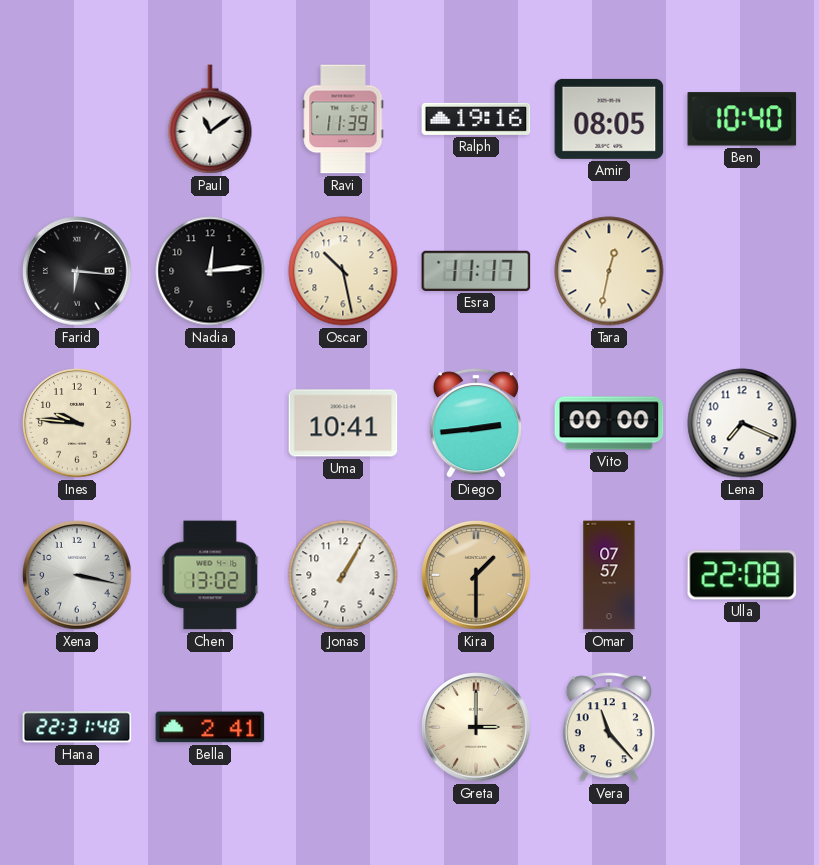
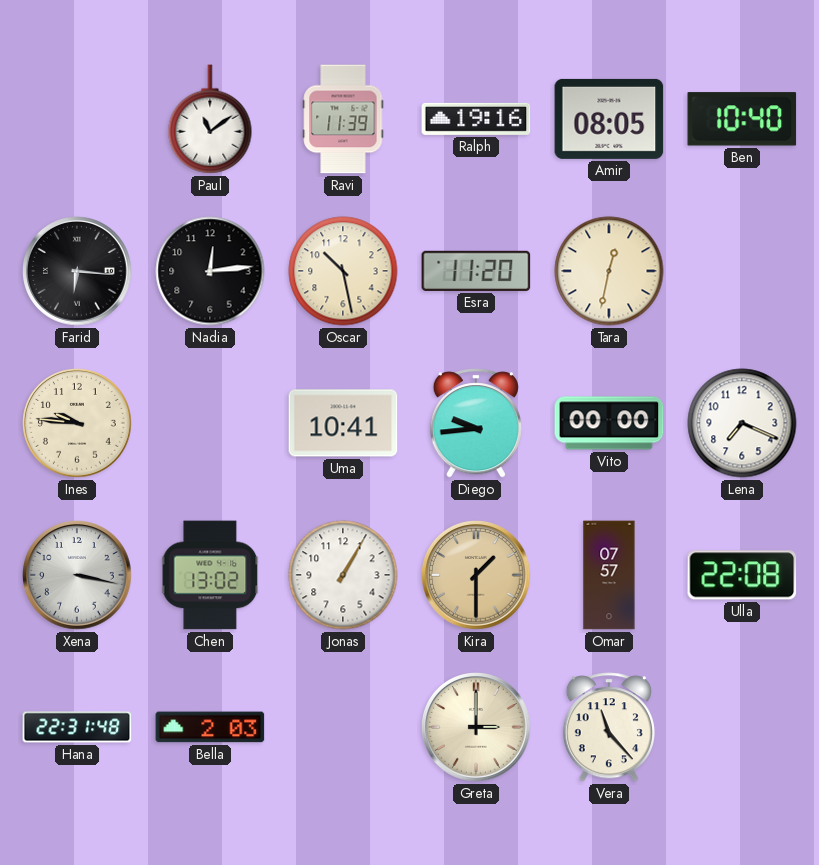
Esra: 11:17 -> 11:20 (476, 271)
Diego: 2:44 -> 9:44 (476, 423)
Bella: 2:41 -> 2:03 (210, 727)
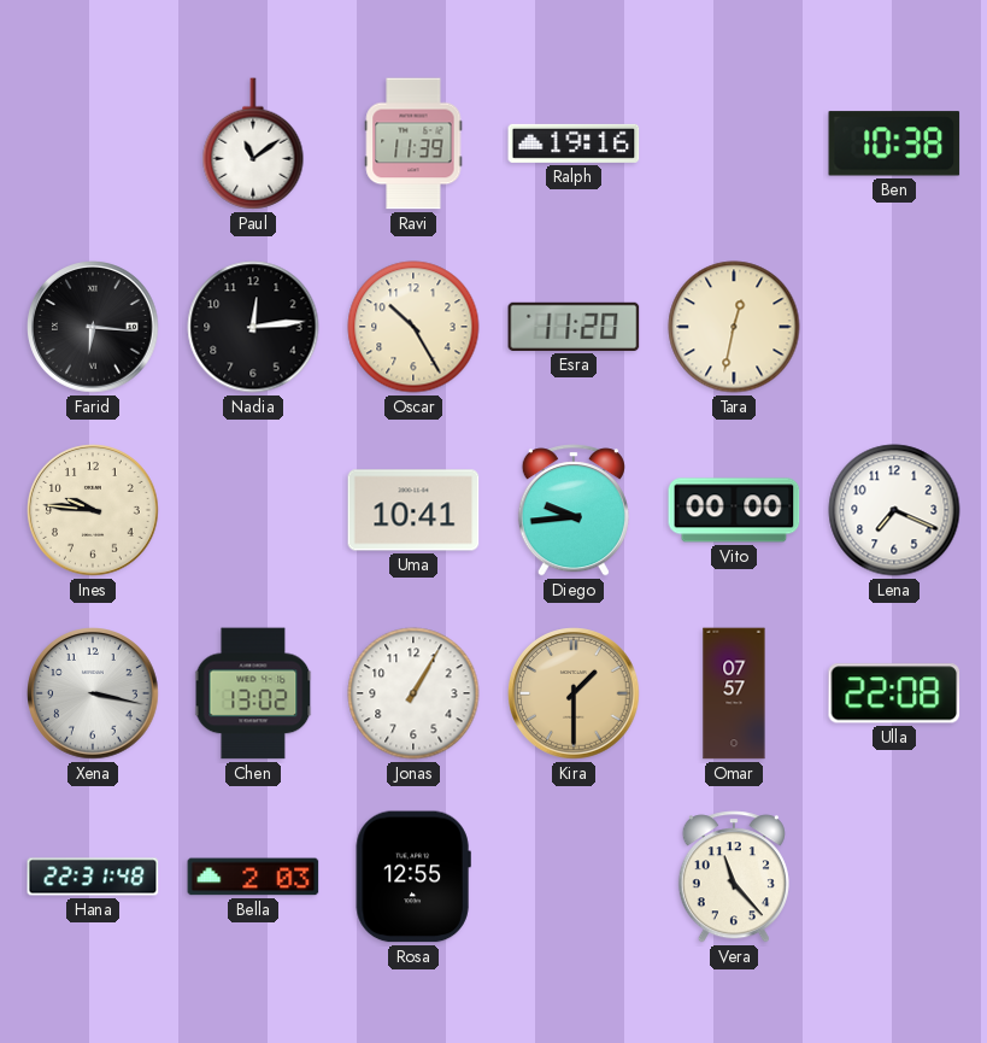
Amir: 08:05 -> none (609, 119)
Ben: 10:40 -> 10:38 (894, 143)
Oscar: 10:28 -> 10:25 (413, 327)
Rosa: none -> 12:55 (413, 877)
Greta: 3:00 -> none (477, 728)
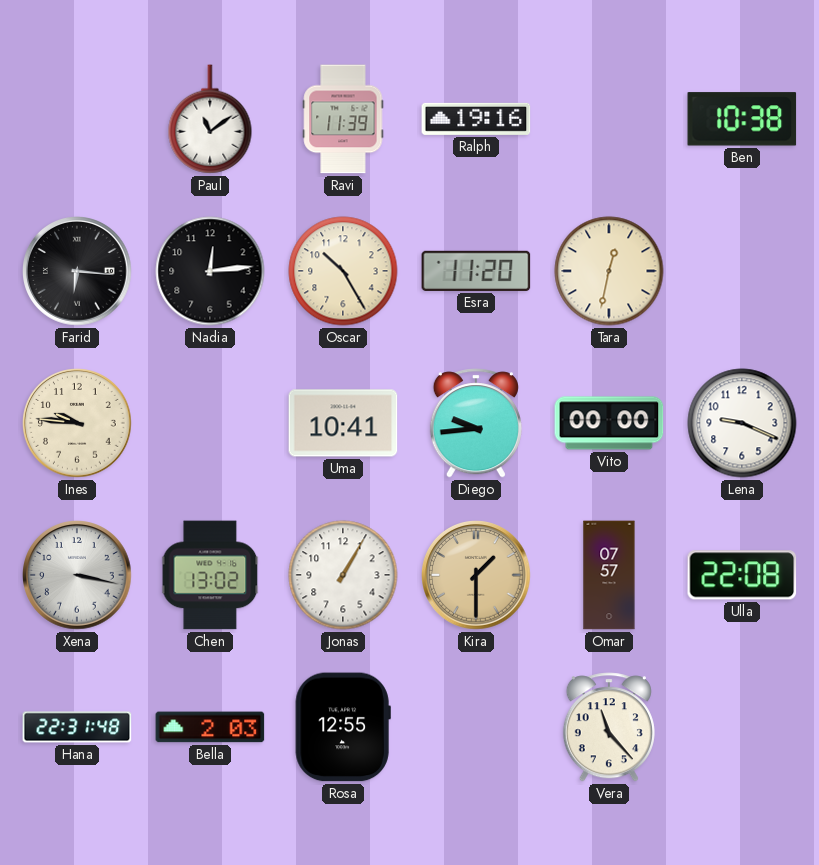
Lena: 7:19 -> 9:19 (742, 423)
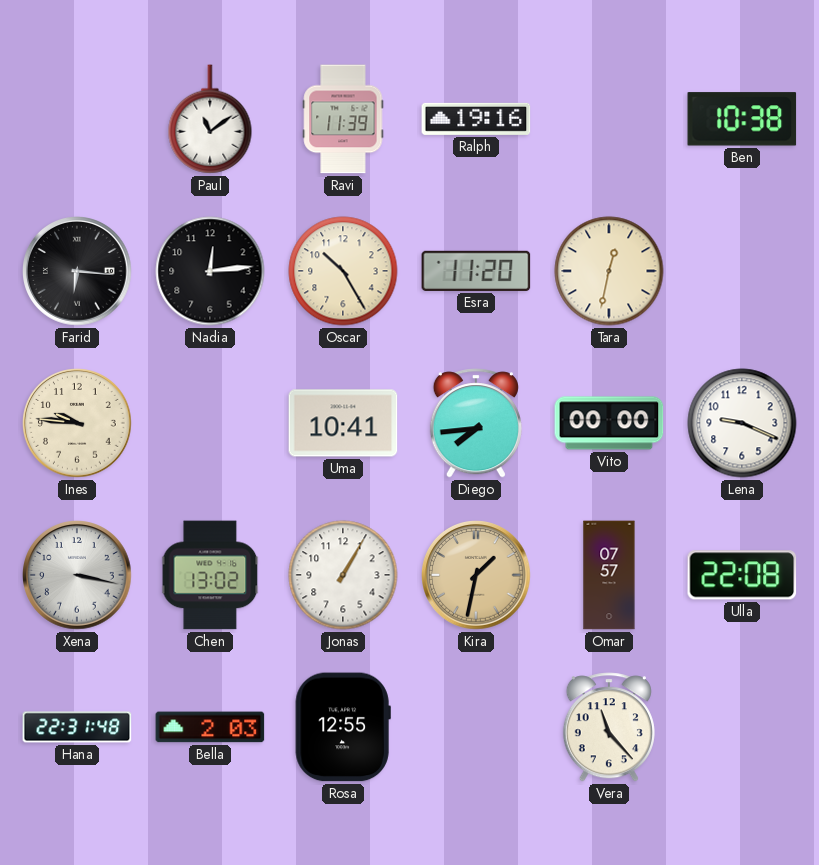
Diego: 9:44 -> 7:44 (476, 423)
Kira: 1:30 -> 1:32 (477, 576)
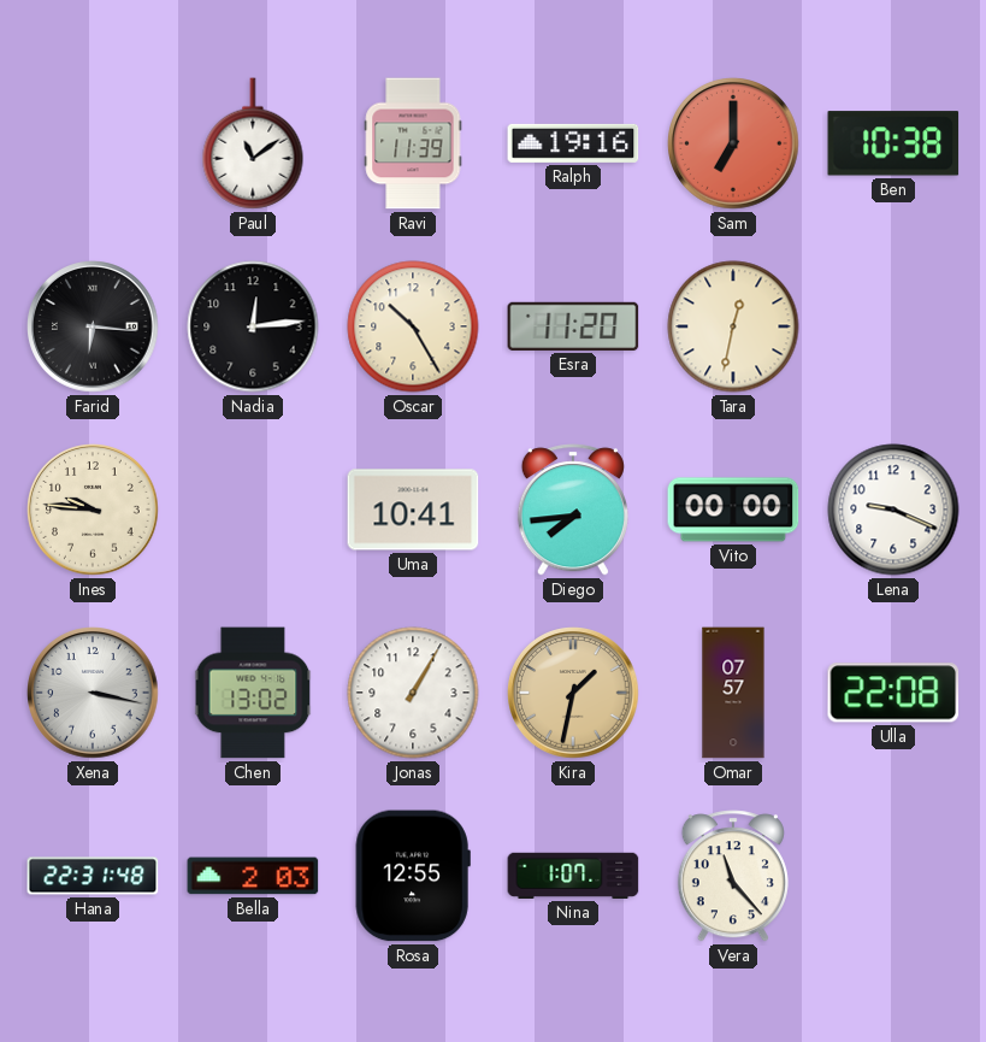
Sam: none -> 7:00 (734, 145)
Nina: none -> 1:07 (573, 876)
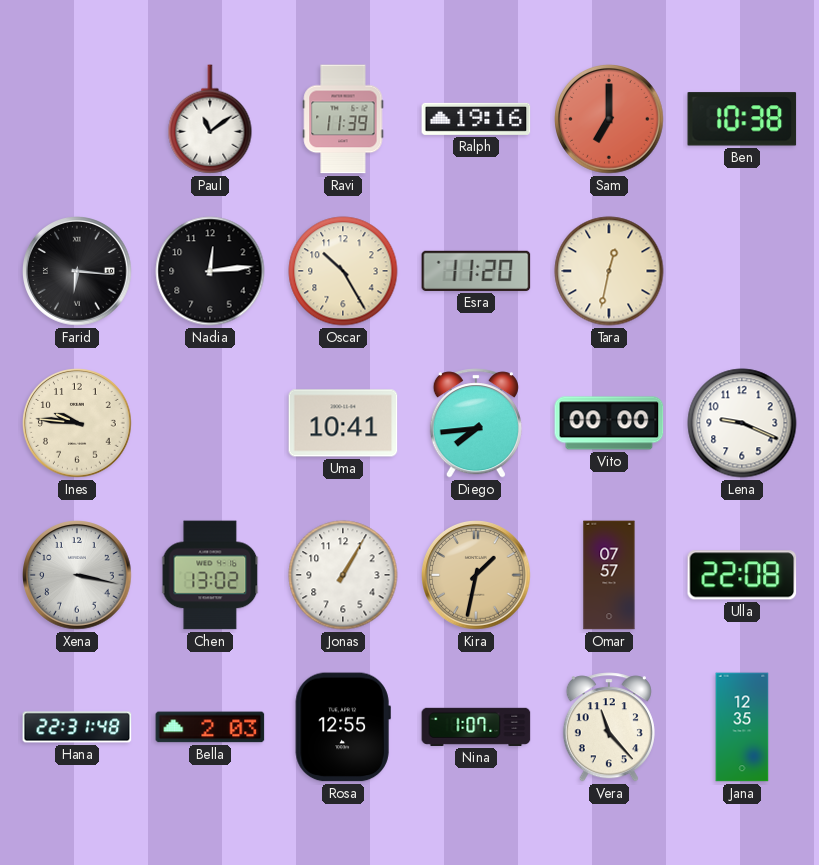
Jana: none -> 12:35 (742, 727)
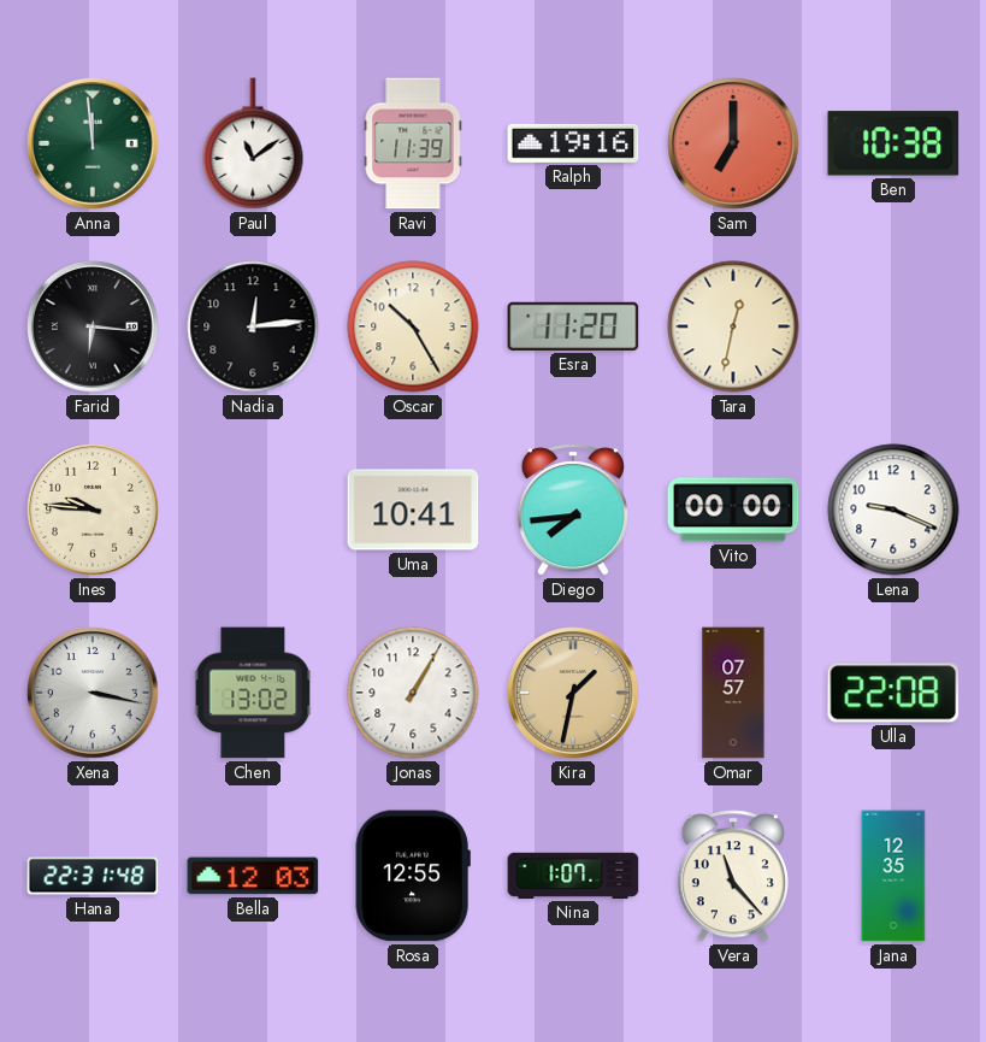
Anna: none -> 11:59 (94, 145)
Bella: 2:03 -> 12:03 (253, 876)
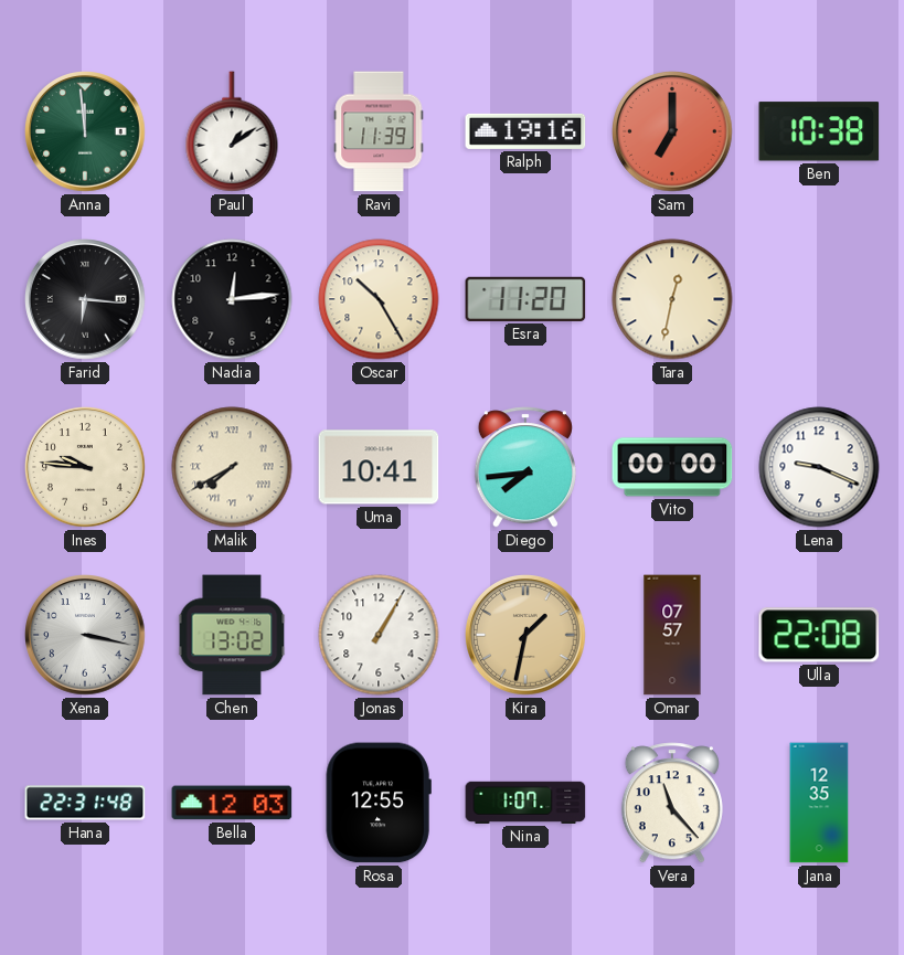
Paul: 11:09 -> 1:09 (232, 131)
Malik: none -> 7:40 (232, 467)
